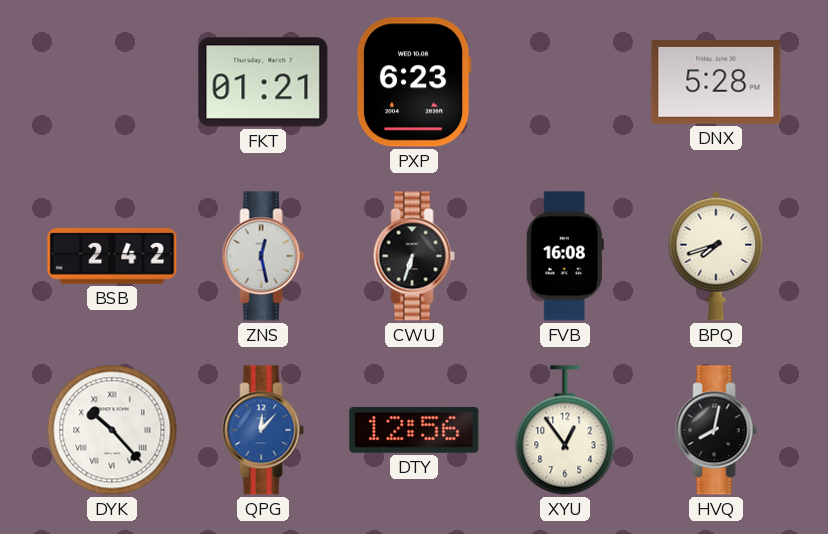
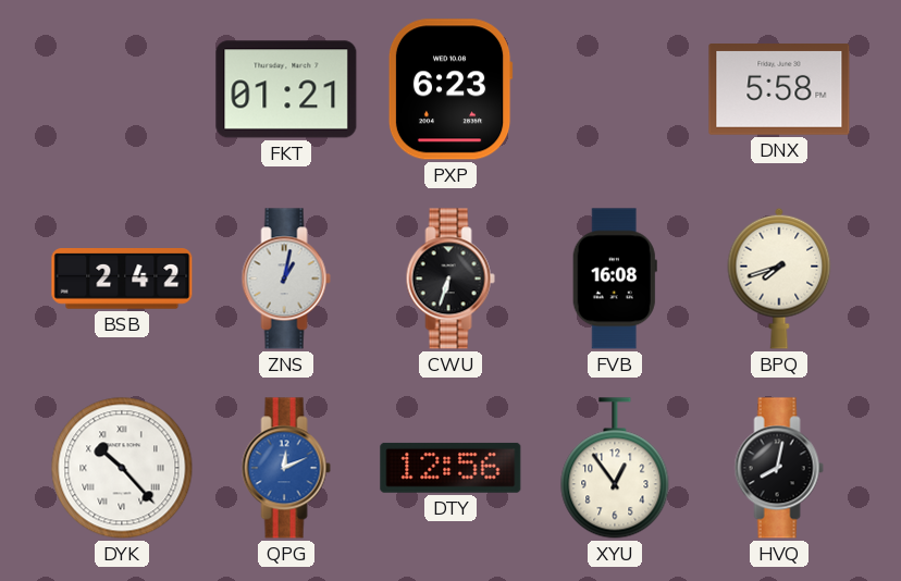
DNX: 5:28 -> 5:58 (779, 90)
ZNS: 12:28 -> 1:02 (286, 279)
QPG: 12:07 -> 12:11 (286, 468)
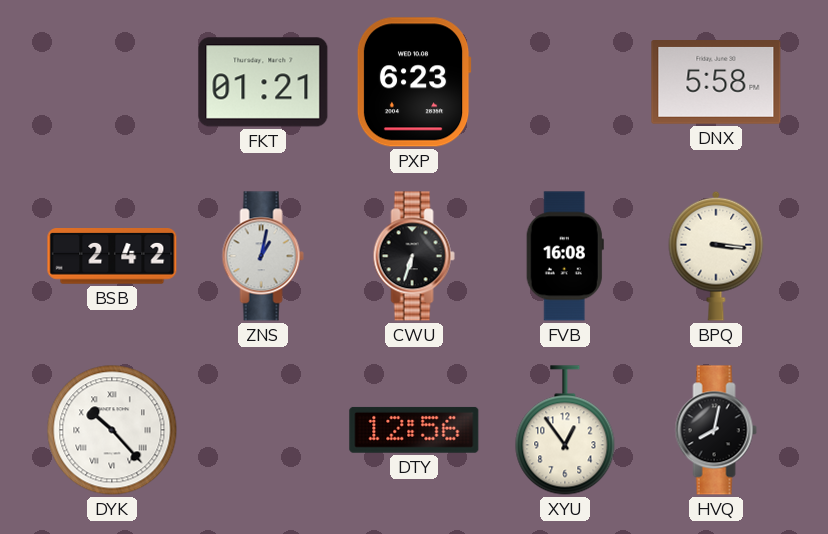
BPQ: 7:42 -> 3:16 (716, 256)
QPG: 12:11 -> none (286, 468)
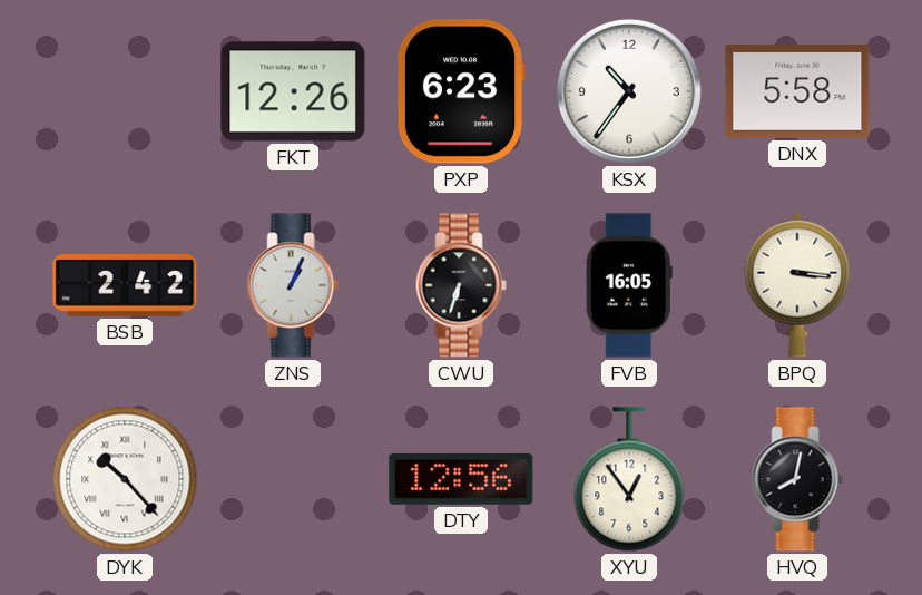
FKT: 01:21 -> 12:26 (293, 91)
KSX: none -> 10:36 (629, 91)
ZNS: 1:02 -> 1:04 (293, 285)
FVB: 16:08 -> 16:05 (629, 285)
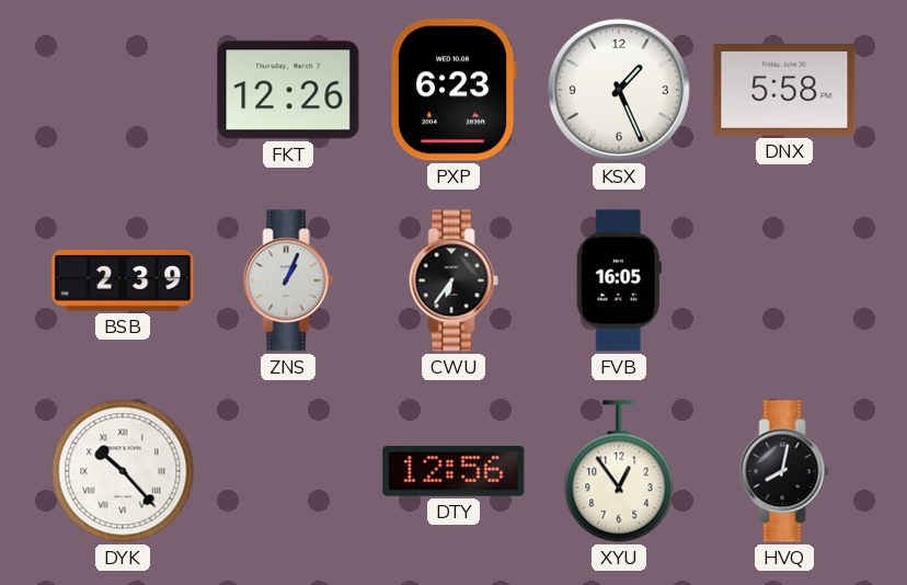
KSX: 10:36 -> 1:26 (619, 90)
BSB: 2:42 -> 2:39 (123, 282)
CWU: 6:33 -> 6:36 (453, 280)
BPQ: 3:16 -> none (797, 285)
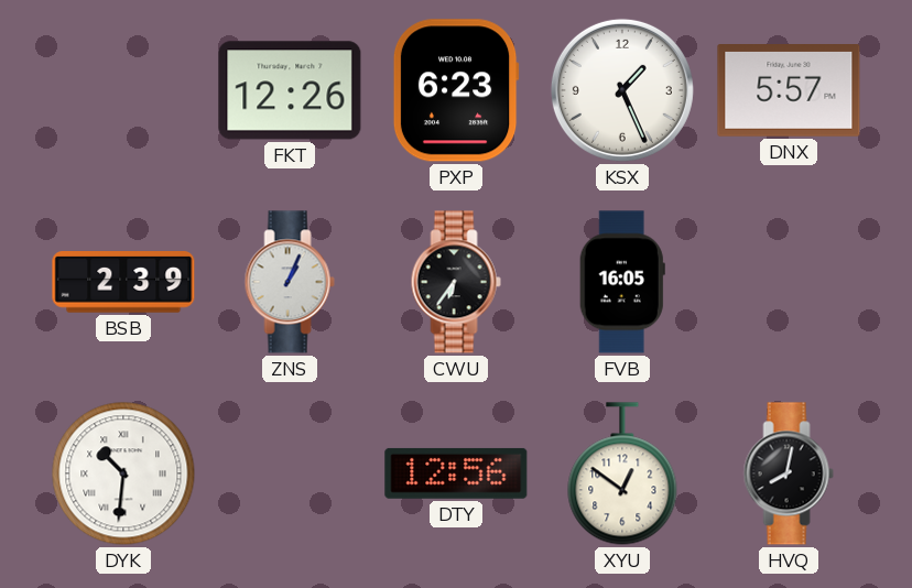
DNX: 5:58 -> 5:57 (789, 91)
DYK: 10:23 -> 10:31 (123, 473)
XYU: 12:54 -> 12:51 (622, 473)
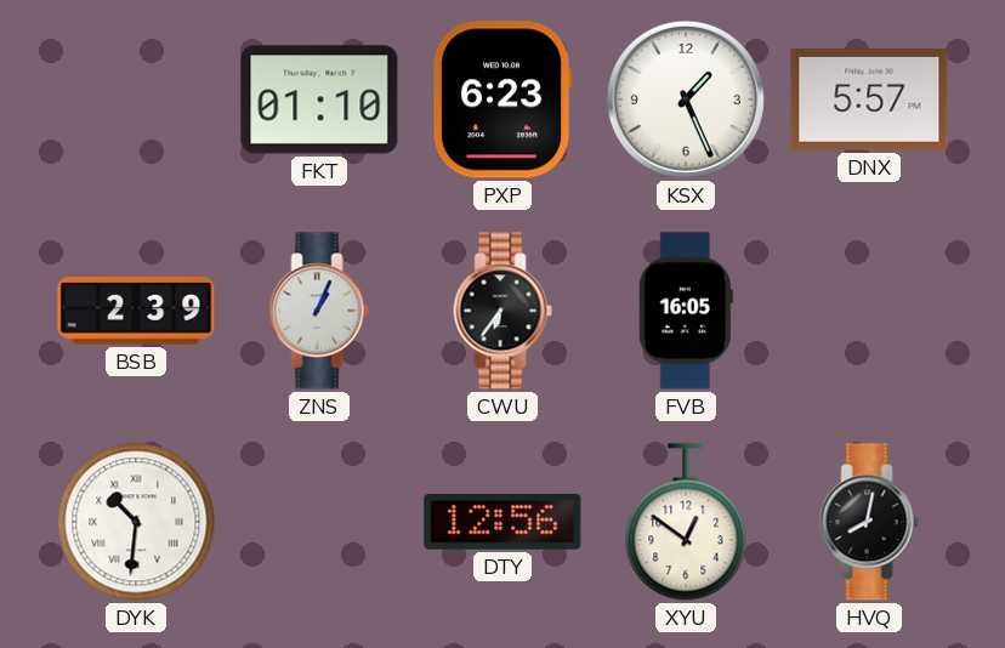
FKT: 12:26 -> 01:10 (319, 100)
